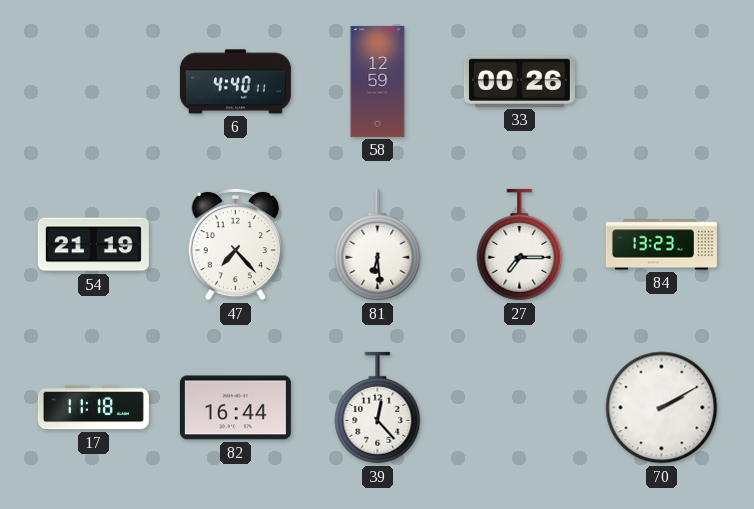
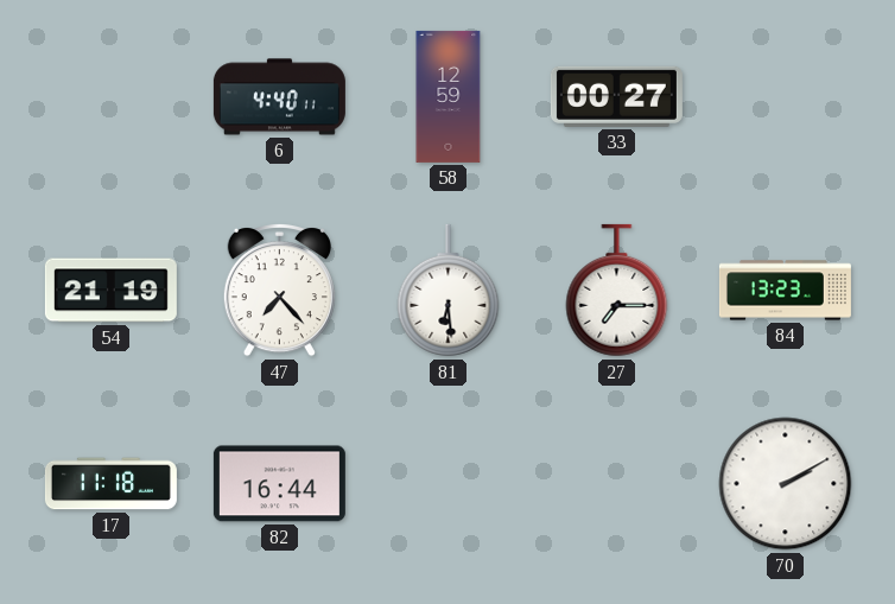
33: 00:26 -> 00:27 (616, 96)
39: 12:23 -> none (378, 408)
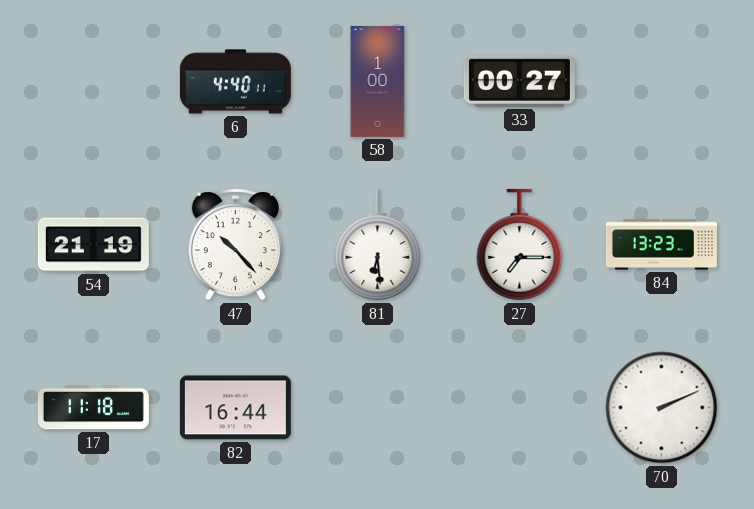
58: 12:59 -> 1:00 (378, 81)
47: 7:23 -> 10:23 (235, 244)
70: 2:10 -> 2:11 (662, 408)
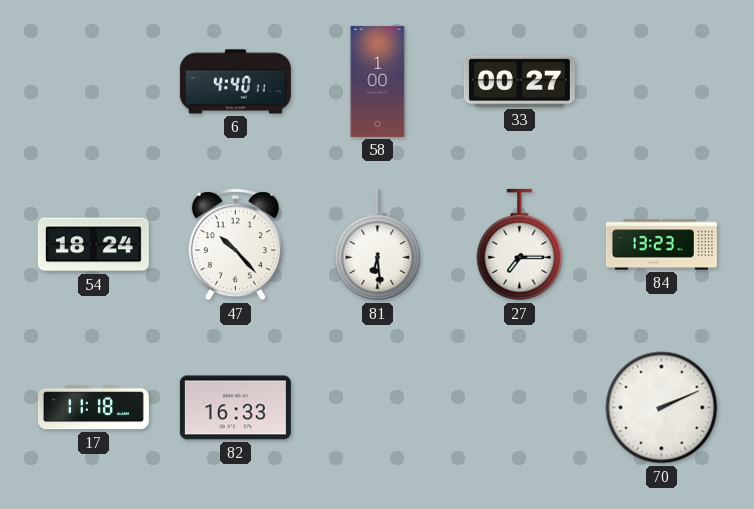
54: 21:19 -> 18:24 (93, 245)
82: 16:44 -> 16:33 (235, 408)
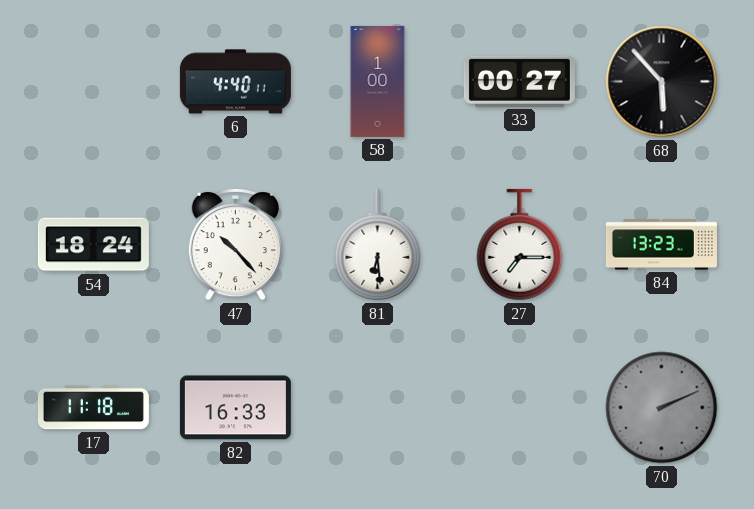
68: none -> 5:53 (662, 82)
70 dial: white -> grey (662, 408)
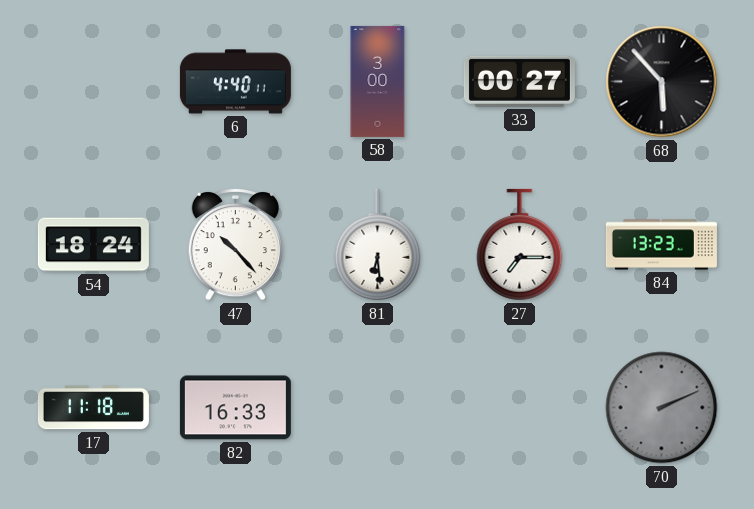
58: 1:00 -> 3:00 (378, 81)
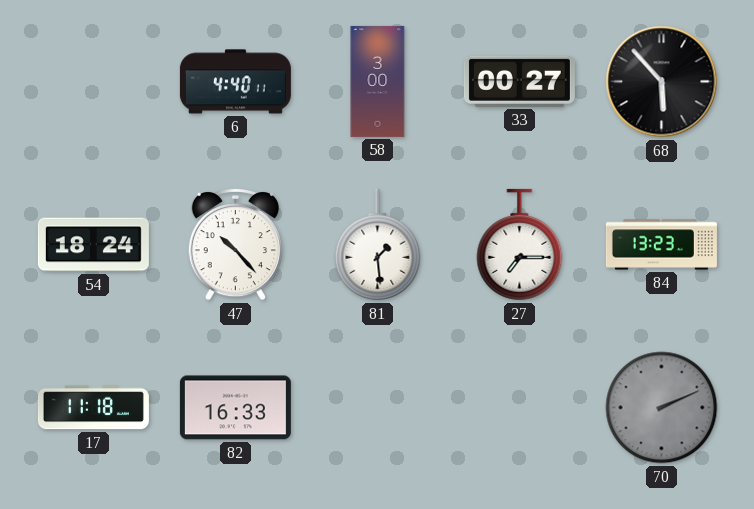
81: 6:29 -> 1:29 (378, 245)
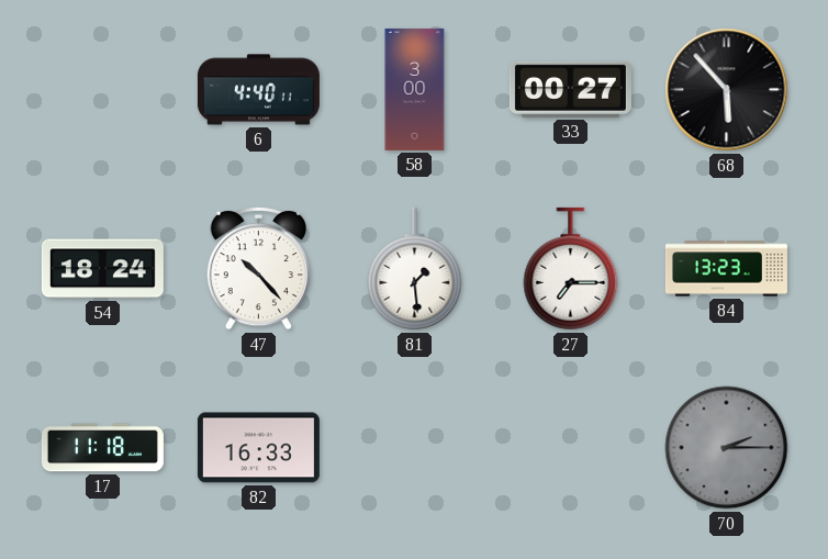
70: 2:11 -> 2:15 (727, 448)
